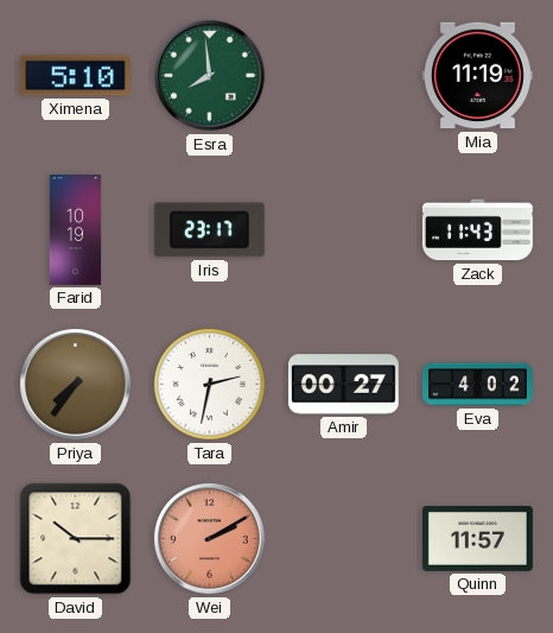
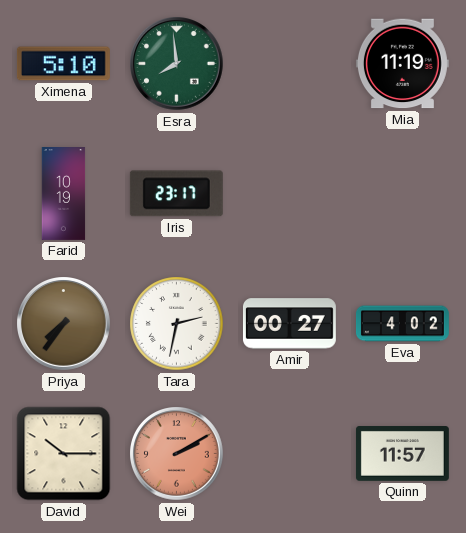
Zack: 11:43 -> none (477, 230)
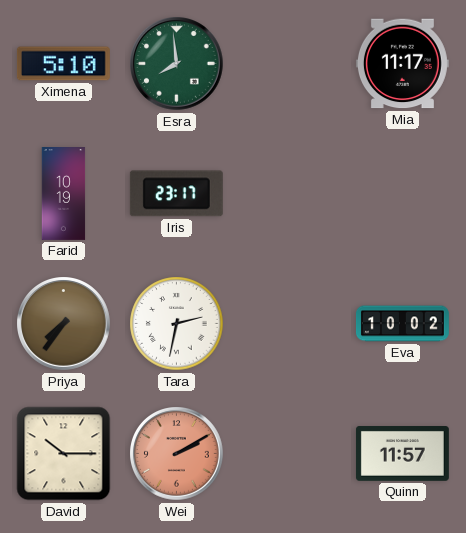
Mia: 11:19 -> 11:17 (402, 64)
Amir: 00:27 -> none (289, 324)
Eva: 4:02 -> 10:02 (402, 324)
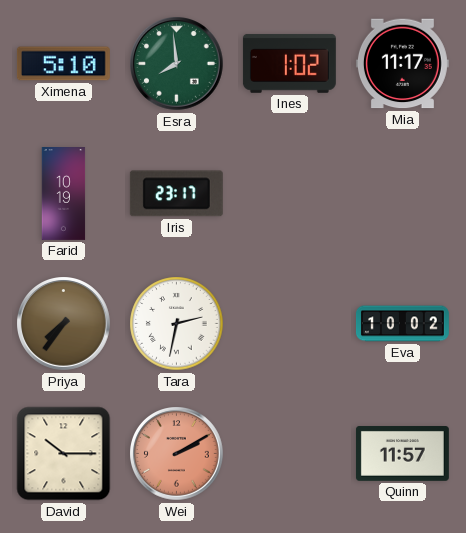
Ines: none -> 1:02 (289, 63)
